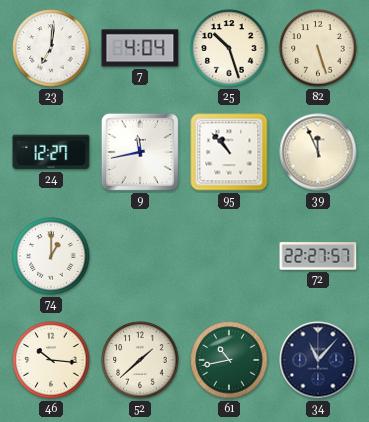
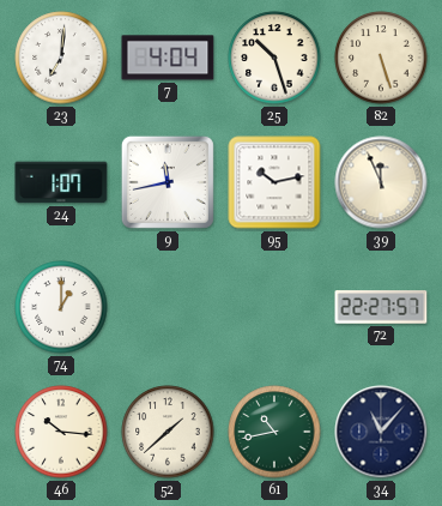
24: 12:27 -> 1:07 (61, 182)
95: 10:53 -> 10:13 (274, 182)
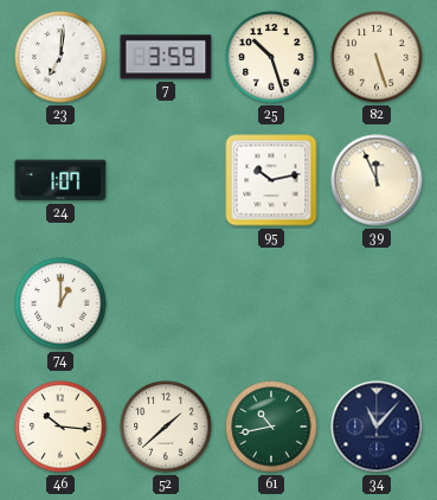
7: 4:04 -> 3:59 (166, 57)
9: 11:43 -> none (168, 182)
72: 22:27 -> none (381, 307)
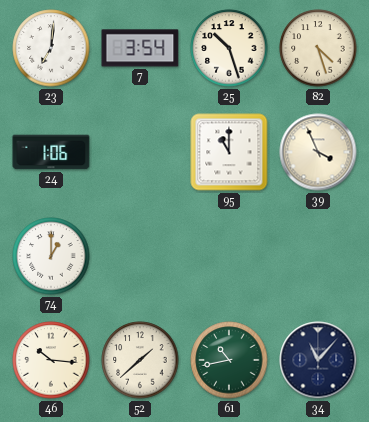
7: 3:59 -> 3:54 (140, 48)
82: 5:27 -> 4:27 (318, 48)
24: 1:07 -> 1:06 (51, 152)
95: 10:13 -> 11:00 (229, 152)
39: 11:56 -> 3:56 (318, 152)
